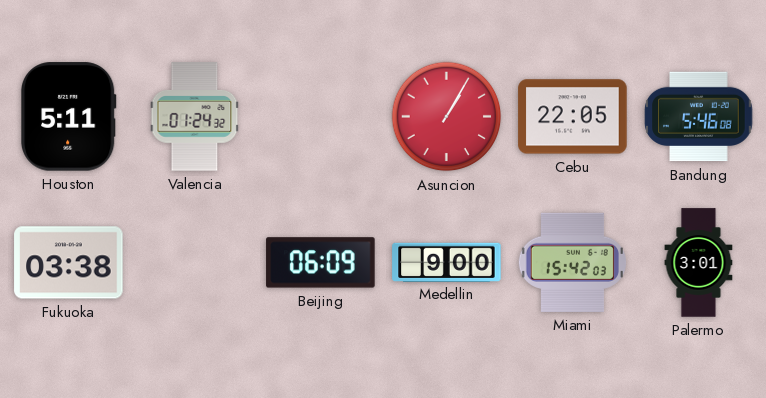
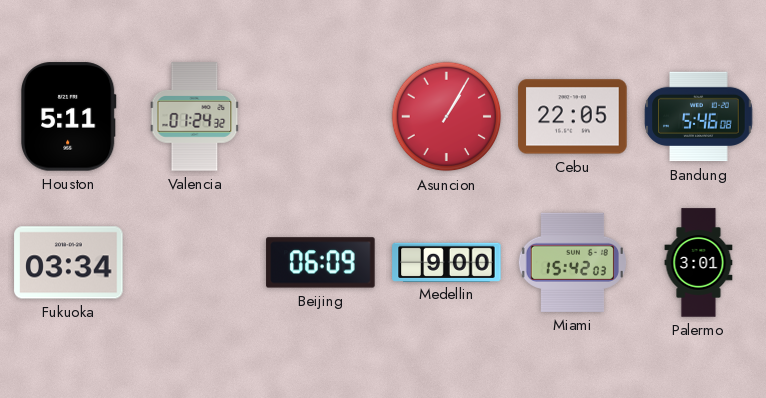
Fukuoka: 03:38 -> 03:34 (69, 263)
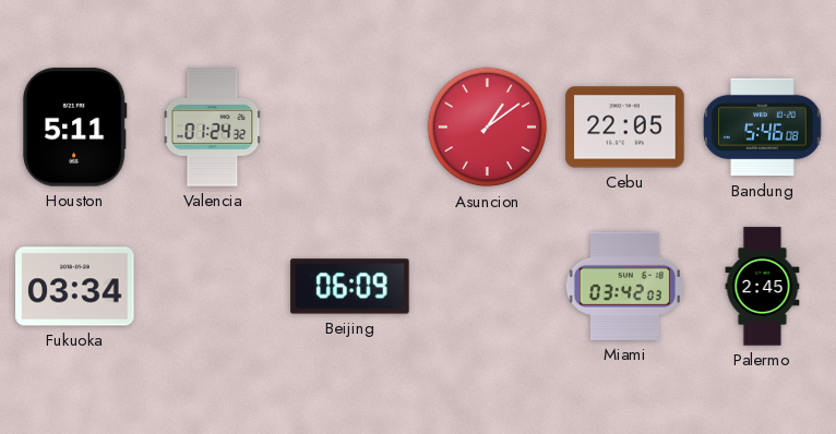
Asuncion: 1:05 -> 1:09 (488, 128)
Medellin: 9:00 -> none (447, 262)
Miami: 15:42 -> 03:42 (624, 286)
Palermo: 3:01 -> 2:45 (763, 287)
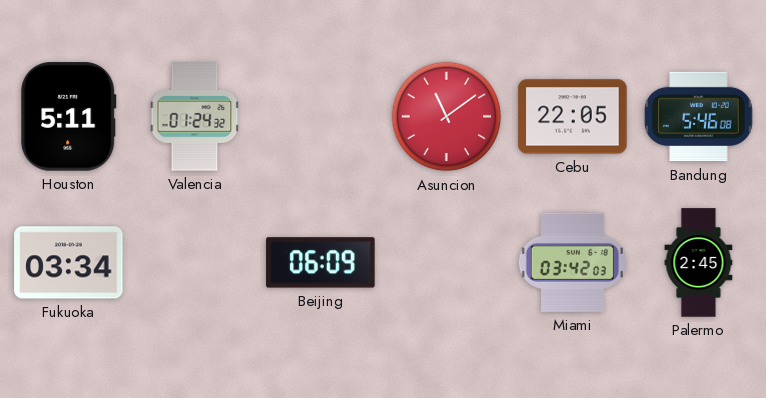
Asuncion: 1:09 -> 11:09 (447, 117)
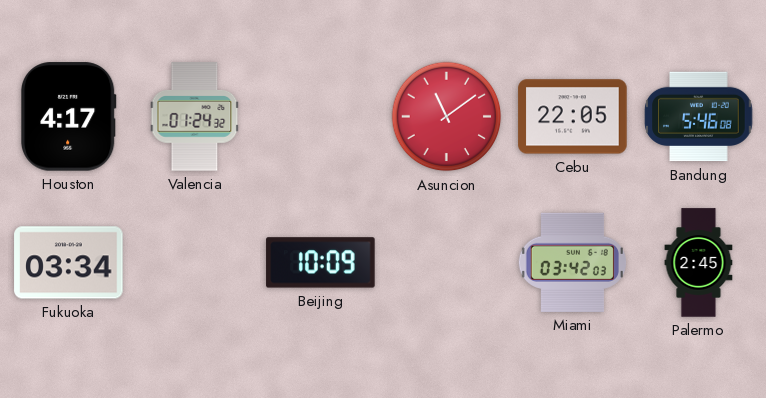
Houston: 5:11 -> 4:17 (69, 117)
Beijing: 06:09 -> 10:09 (321, 263)
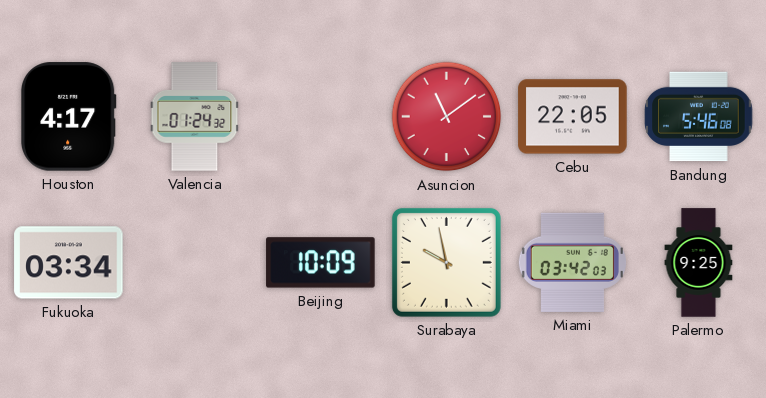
Surabaya: none -> 9:58 (446, 262)
Palermo: 2:45 -> 9:25 (699, 263)
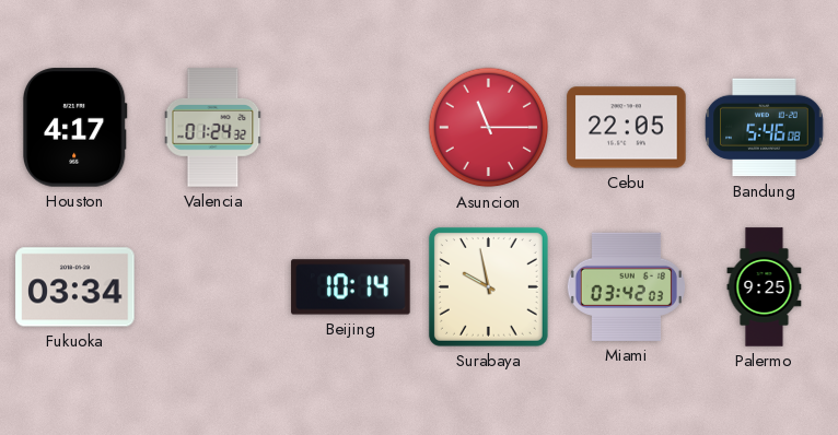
Asuncion: 11:09 -> 11:15 (489, 128)
Beijing: 10:09 -> 10:14 (351, 287)
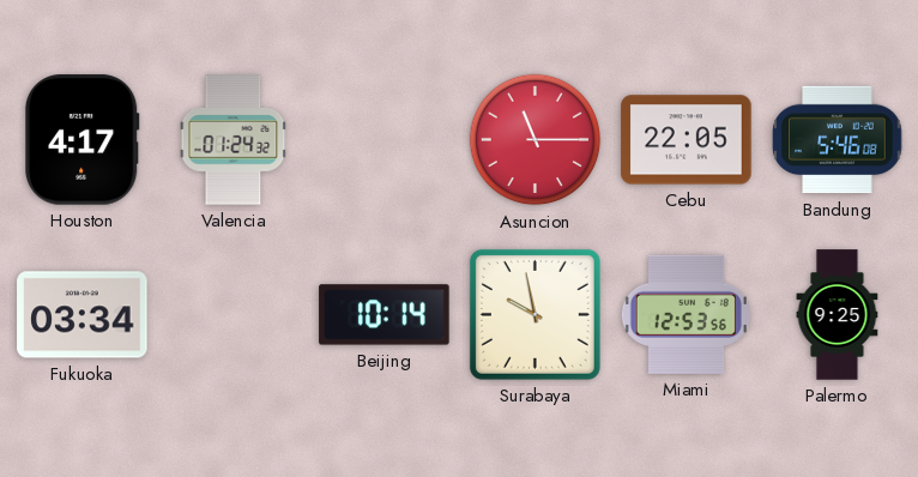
Miami: 03:42 -> 12:53 (686, 314)
